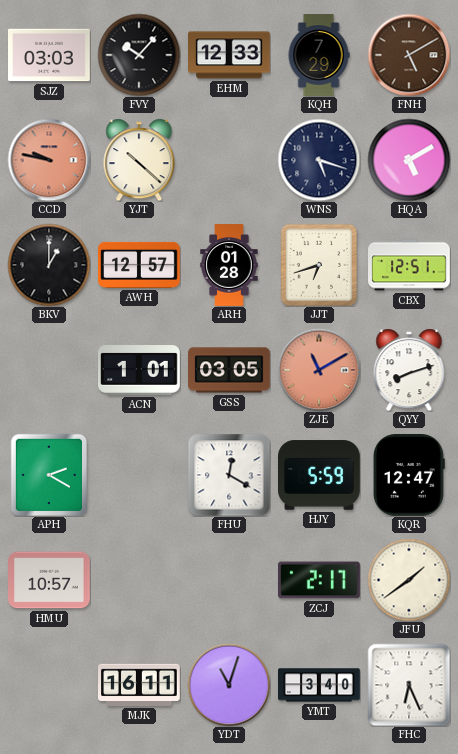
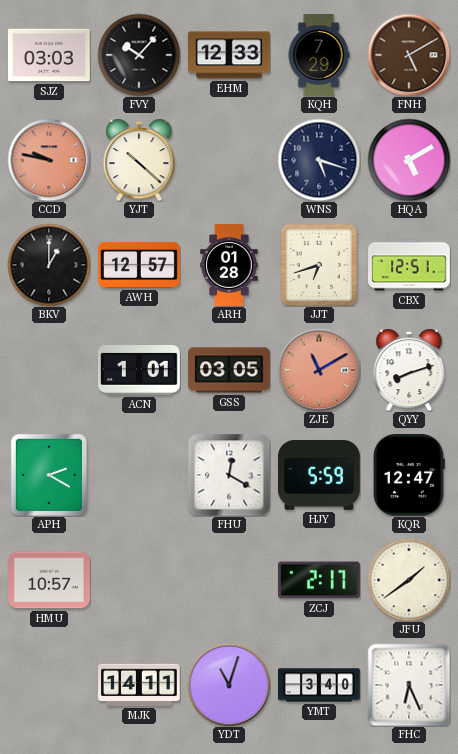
MJK: 16:11 -> 14:11 (140, 685)
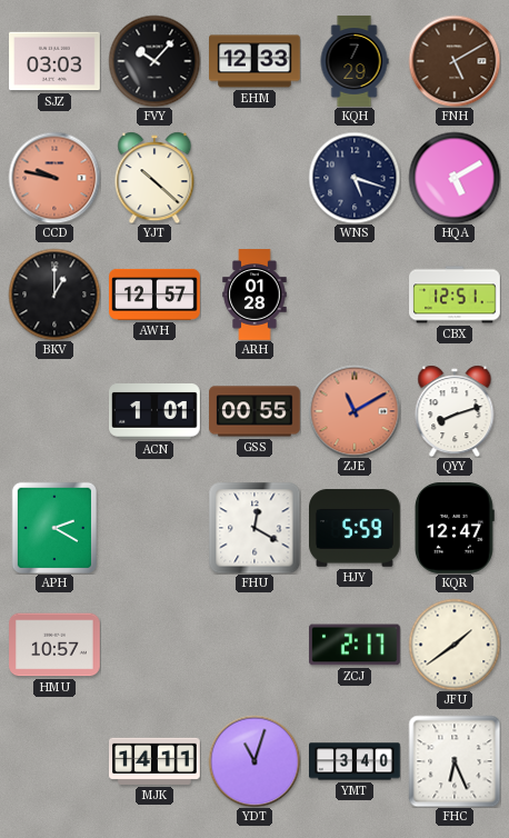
JJT: 6:42 -> none (319, 264)
GSS: 03:05 -> 00:55 (255, 411)
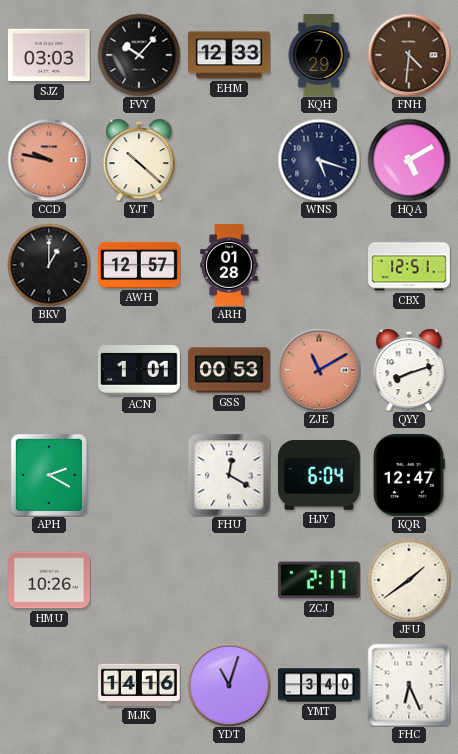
FNH: 5:10 -> 4:31 (409, 55)
GSS: 00:55 -> 00:53 (229, 370)
HJY: 5:59 -> 6:04 (320, 475)
HMU: 10:57 -> 10:26 (50, 580)
MJK: 14:11 -> 14:16 (140, 685)
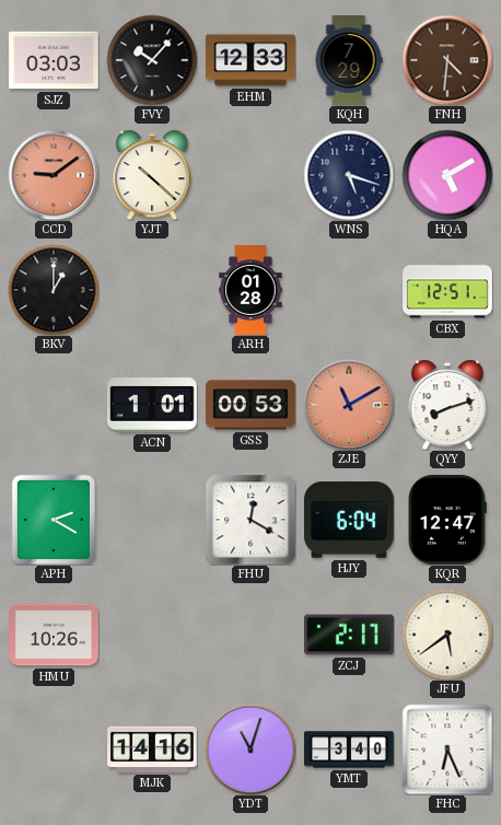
CCD: 9:47 -> 9:09 (54, 175)
AWH: 12:57 -> none (139, 265)
JFU: 1:39 -> 5:39 (447, 635)
